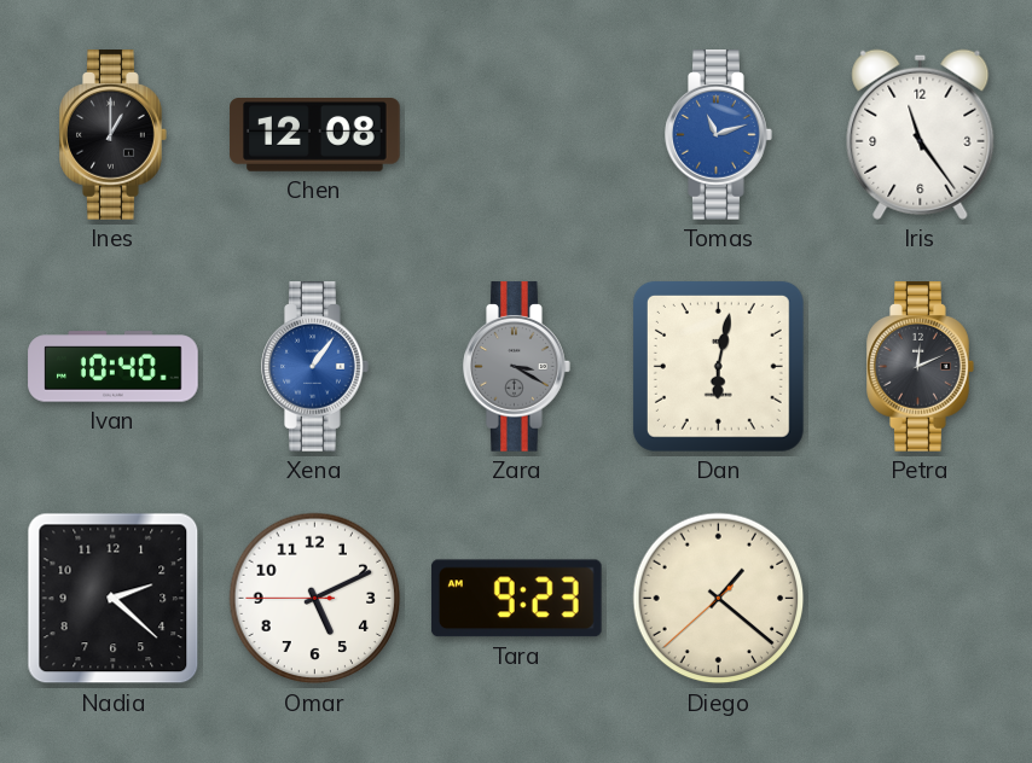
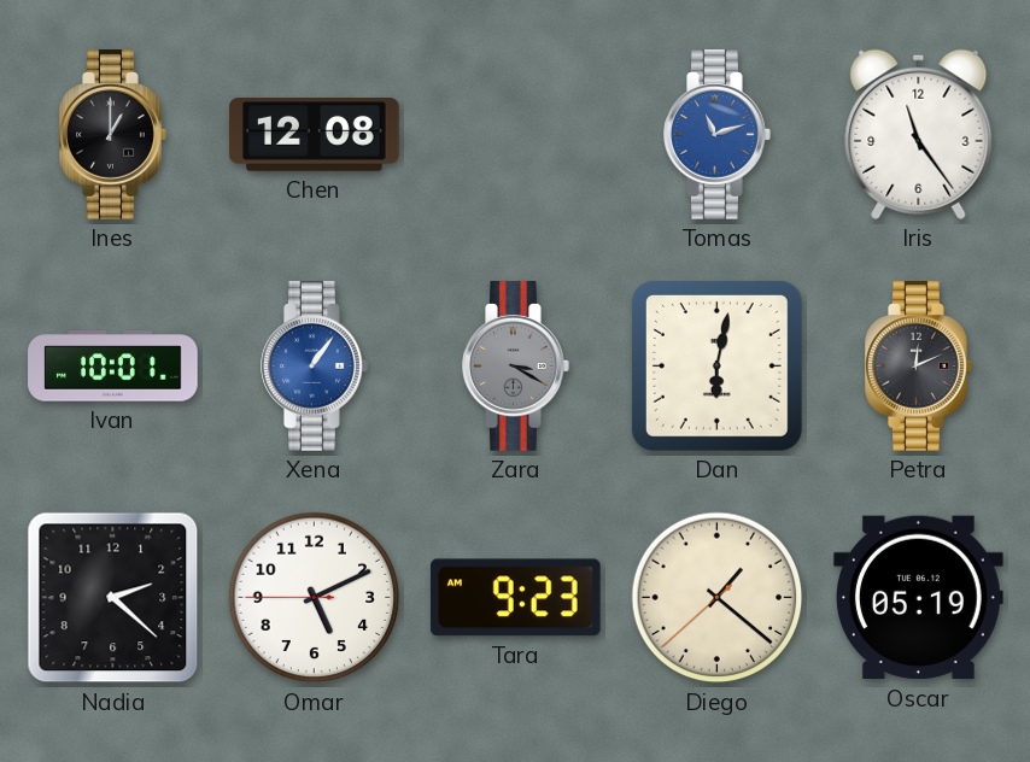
Ivan: 10:40 -> 10:01 (113, 367)
Oscar: none -> 05:19 (919, 598)
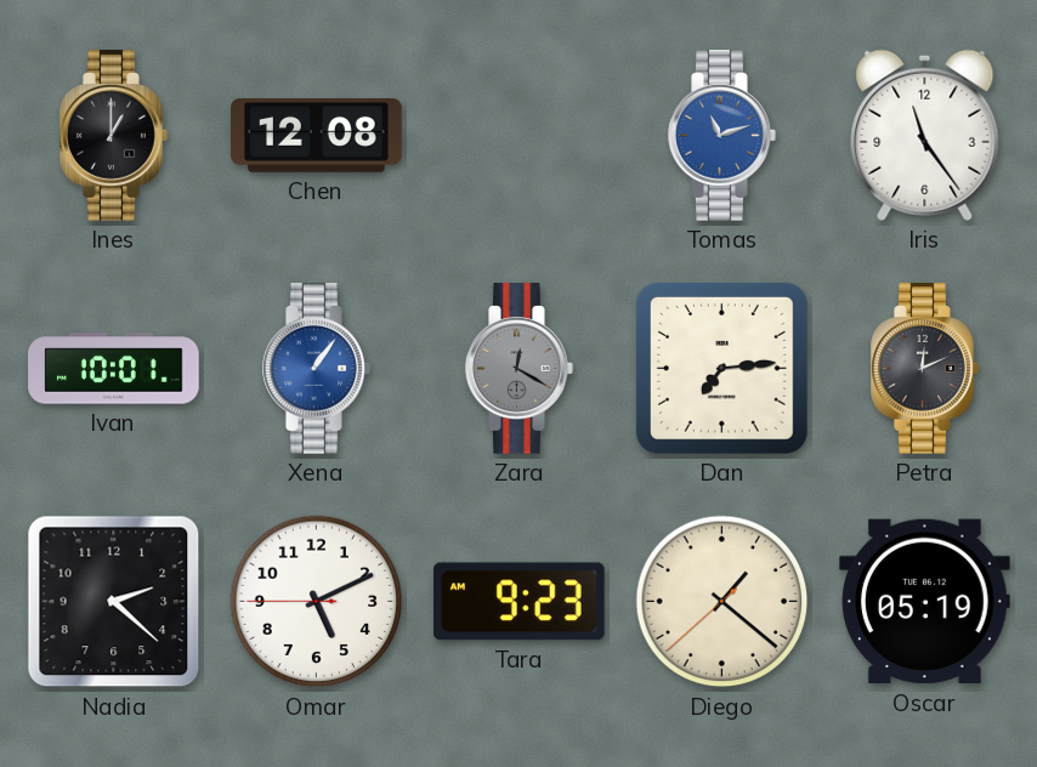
Zara: 3:20 -> 12:20 (520, 369)
Dan: 6:02 -> 7:14 (721, 368)
